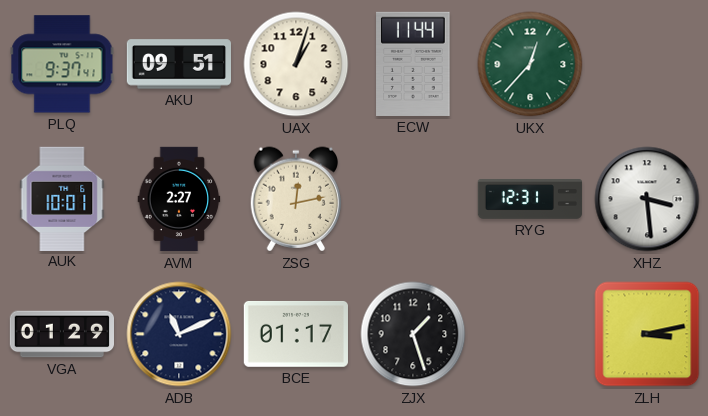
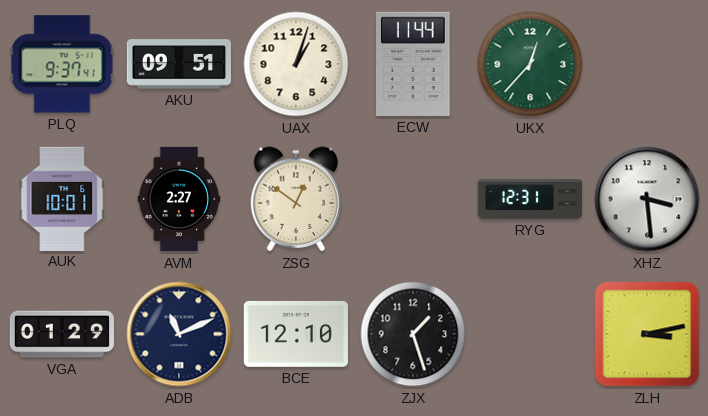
ZSG: 12:13 -> 12:51 (296, 199)
BCE: 01:17 -> 12:10 (295, 334)
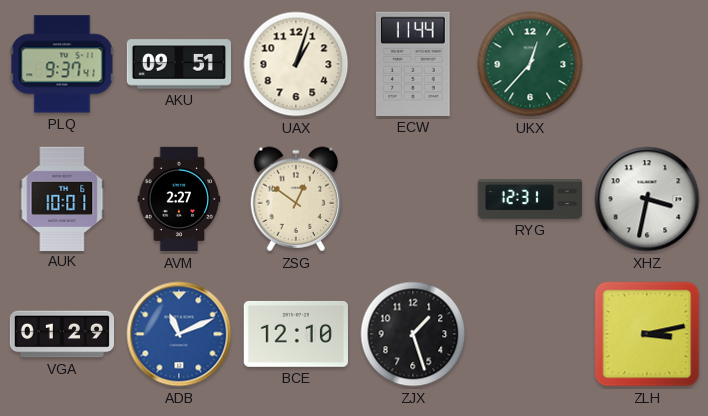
XHZ: 3:29 -> 3:32 (647, 199)
ADB dial: navy -> blue (179, 334)
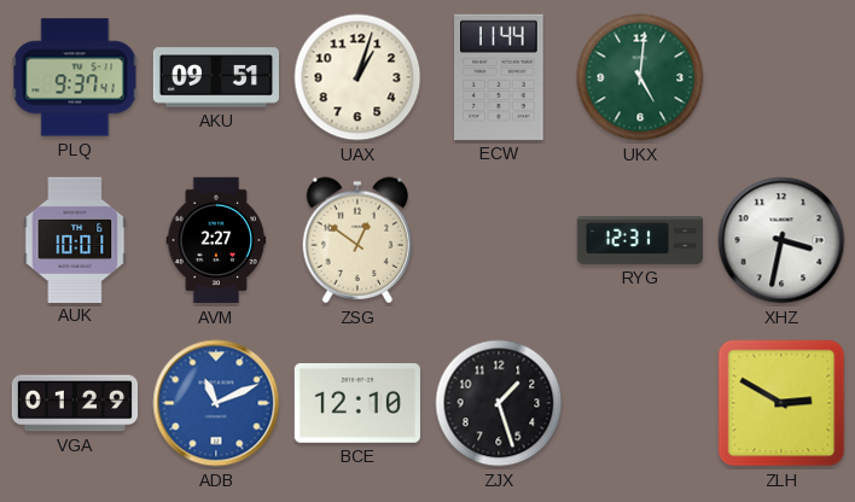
UKX: 12:37 -> 5:01 (640, 77)
ZLH: 3:13 -> 2:50 (781, 403)
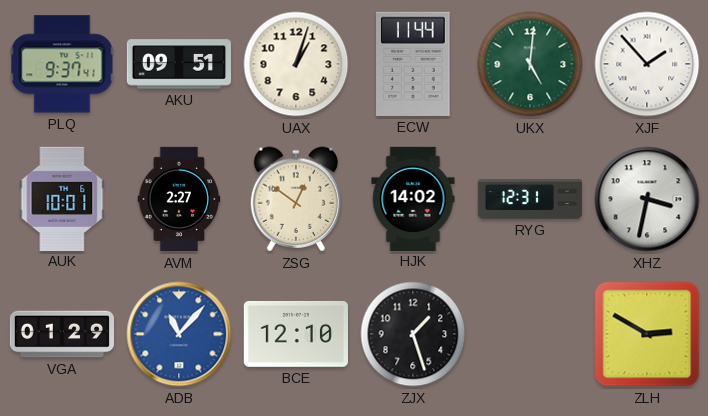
XJF: none -> 1:53 (647, 64)
HJK: none -> 14:02 (413, 198)
ADB: 11:11 -> 11:07 (179, 334)
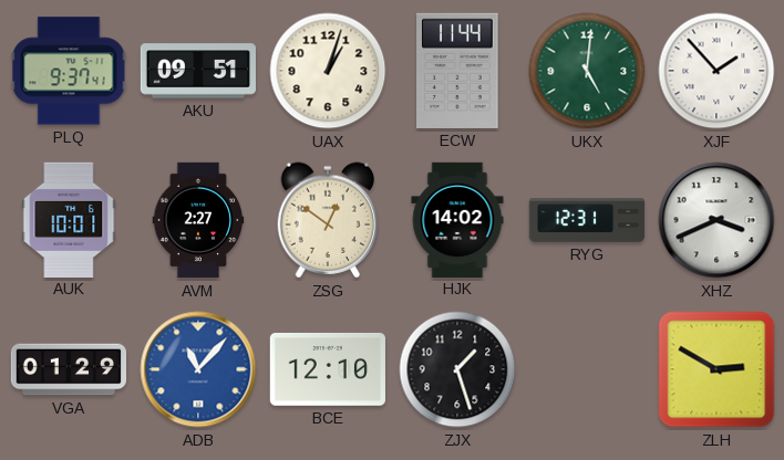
XHZ: 3:32 -> 3:41 (716, 220)
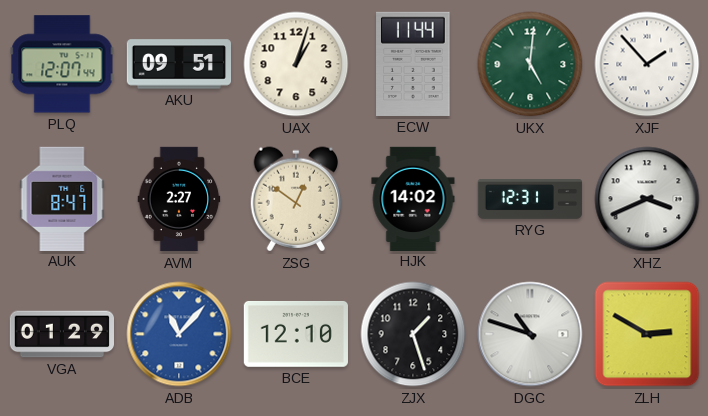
PLQ: 9:37 -> 12:07 (62, 64)
AUK: 10:01 -> 8:47 (62, 198)
DGC: none -> 10:48 (530, 334)
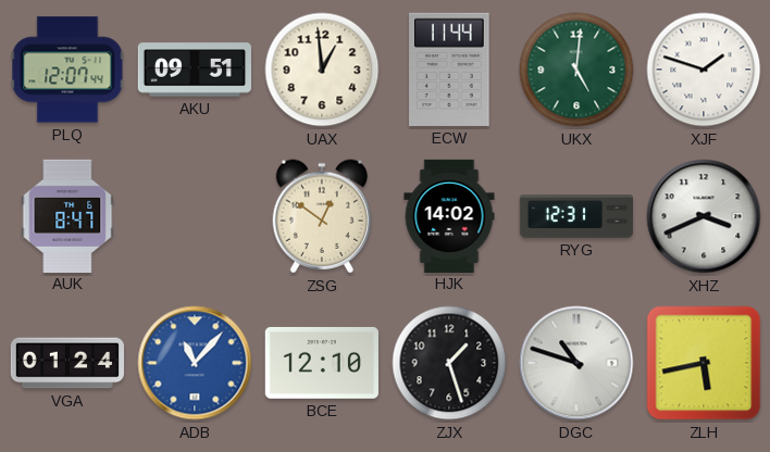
UAX: 1:03 -> 12:59 (322, 70)
XJF: 1:53 -> 1:48 (704, 70)
AVM: 2:27 -> none (179, 199)
VGA: 01:29 -> 01:24 (67, 363)
ZLH: 2:50 -> 5:43 (704, 363)
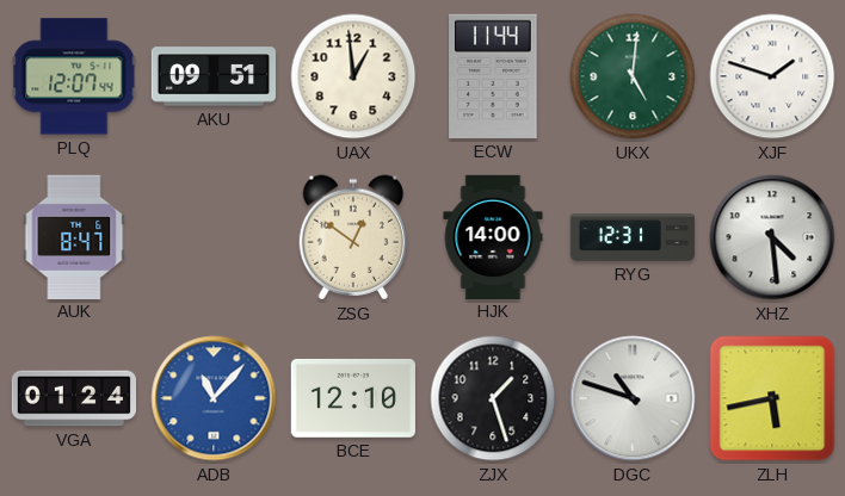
HJK: 14:02 -> 14:00 (493, 236)
XHZ: 3:41 -> 4:29 (772, 237)
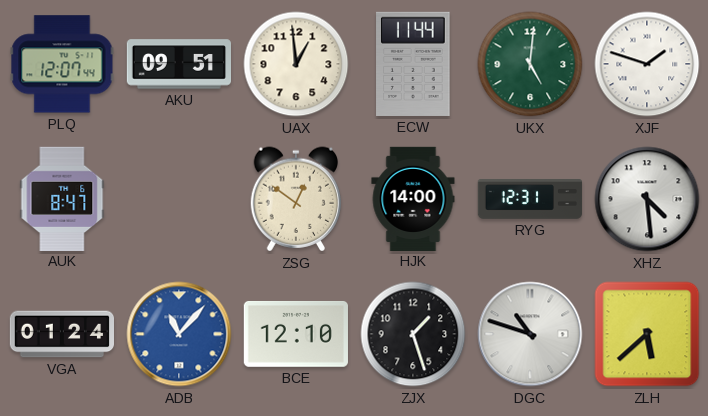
ZLH: 5:43 -> 5:38 (647, 334)
